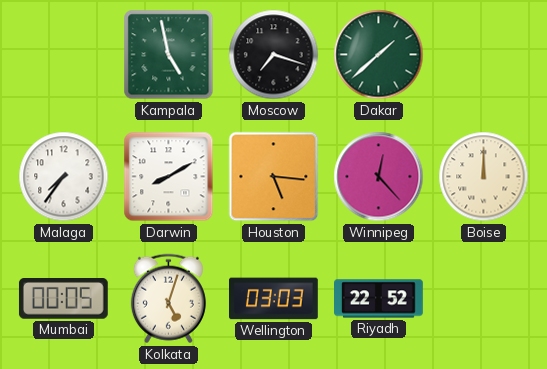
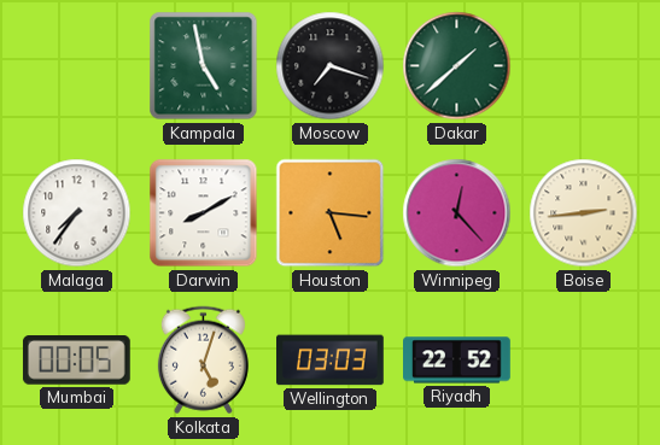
Boise: 12:00 -> 2:44 (584, 213)
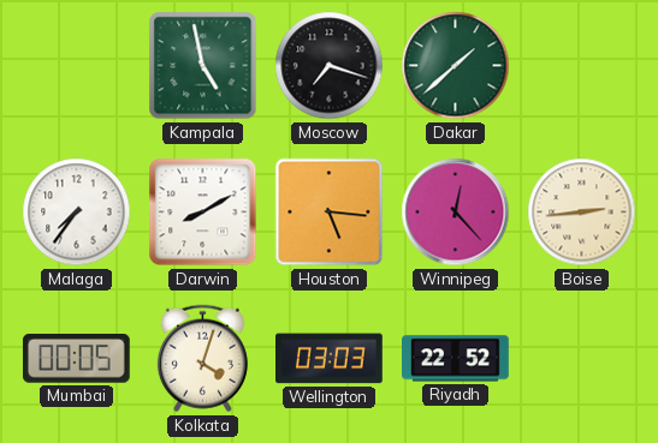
Kolkata: 5:03 -> 4:03 (202, 359)
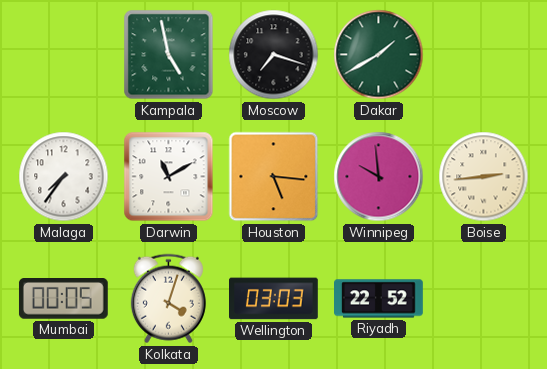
Dakar: 1:38 -> 1:40 (379, 55)
Darwin: 8:10 -> 11:10 (169, 177)
Winnipeg: 12:23 -> 9:59 (379, 177)
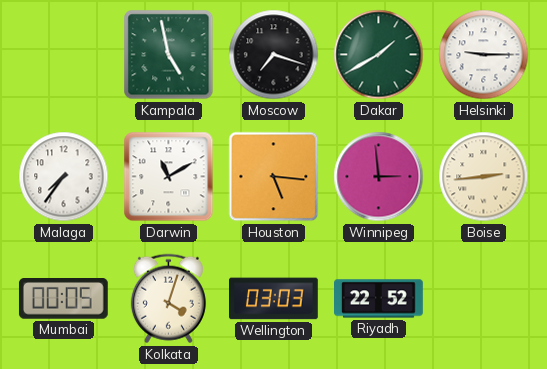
Helsinki: none -> 9:15 (484, 55)
Winnipeg: 9:59 -> 2:59 (379, 177)
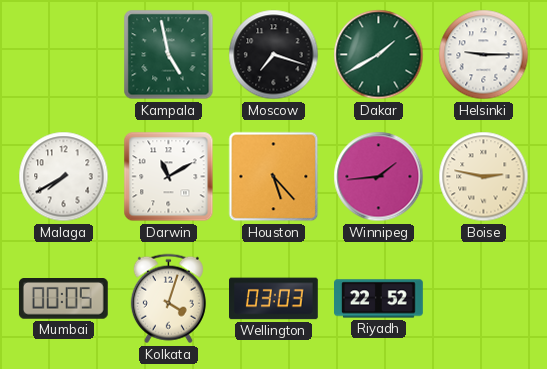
Malaga: 7:36 -> 7:40 (64, 177)
Houston: 5:16 -> 5:23 (274, 177)
Winnipeg: 2:59 -> 1:44 (379, 177)
Boise: 2:44 -> 2:47 (484, 177)
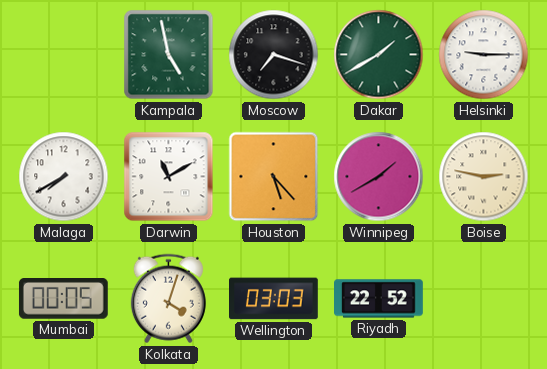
Winnipeg: 1:44 -> 1:40 (379, 177)
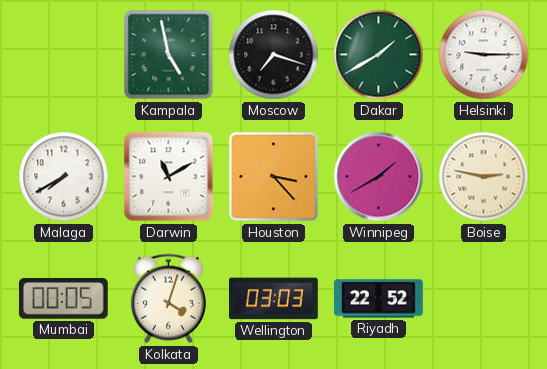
Houston: 5:23 -> 3:23 (274, 177)
